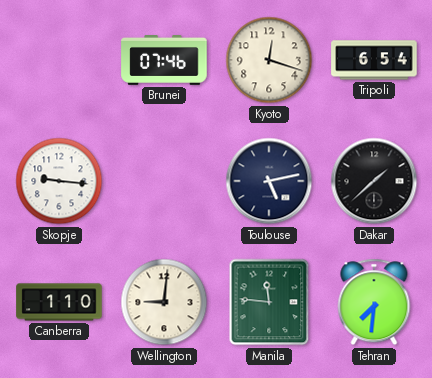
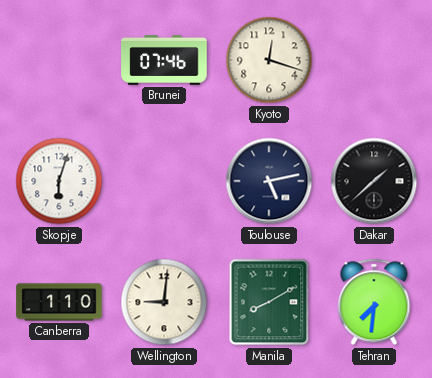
Tripoli: 6:54 -> none (374, 60)
Skopje: 9:16 -> 6:03 (59, 181)
Manila: 11:46 -> 8:10 (269, 302)
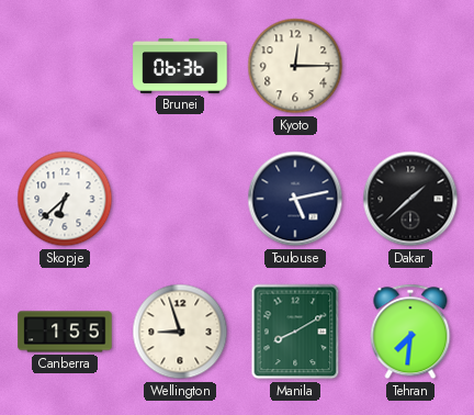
Brunei: 07:46 -> 06:36 (180, 67)
Kyoto: 12:18 -> 12:15 (295, 66)
Skopje: 6:03 -> 6:38 (65, 199)
Canberra: 1:10 -> 1:55 (65, 332)
Wellington: 9:01 -> 8:57 (180, 332)
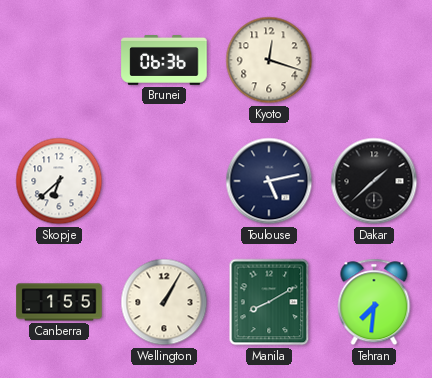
Kyoto: 12:15 -> 12:18 (269, 60)
Wellington: 8:57 -> 1:05 (164, 302)
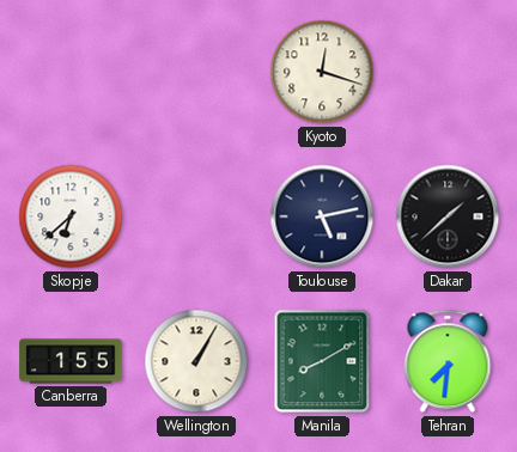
Brunei: 06:36 -> none (164, 61)
